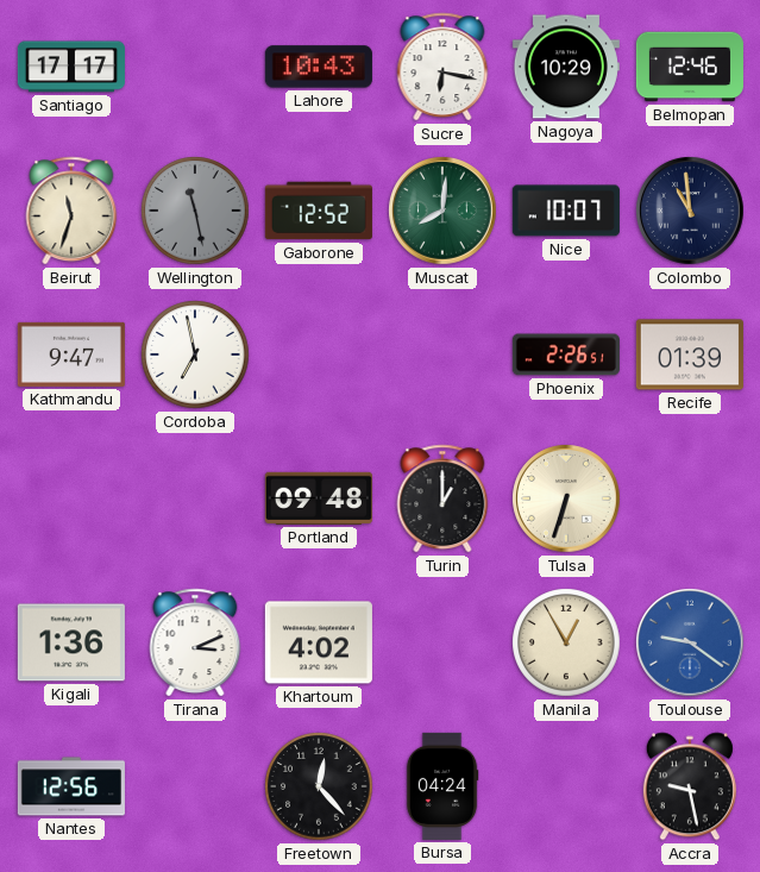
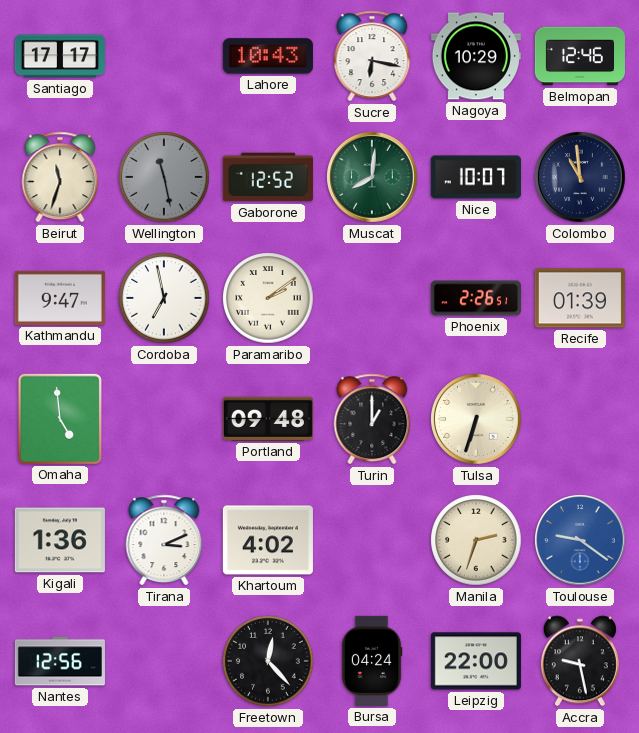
Paramaribo: none -> 2:09 (268, 298)
Omaha: none -> 4:59 (60, 419)
Manila: 12:55 -> 2:33 (476, 540)
Leipzig: none -> 22:00 (476, 661)
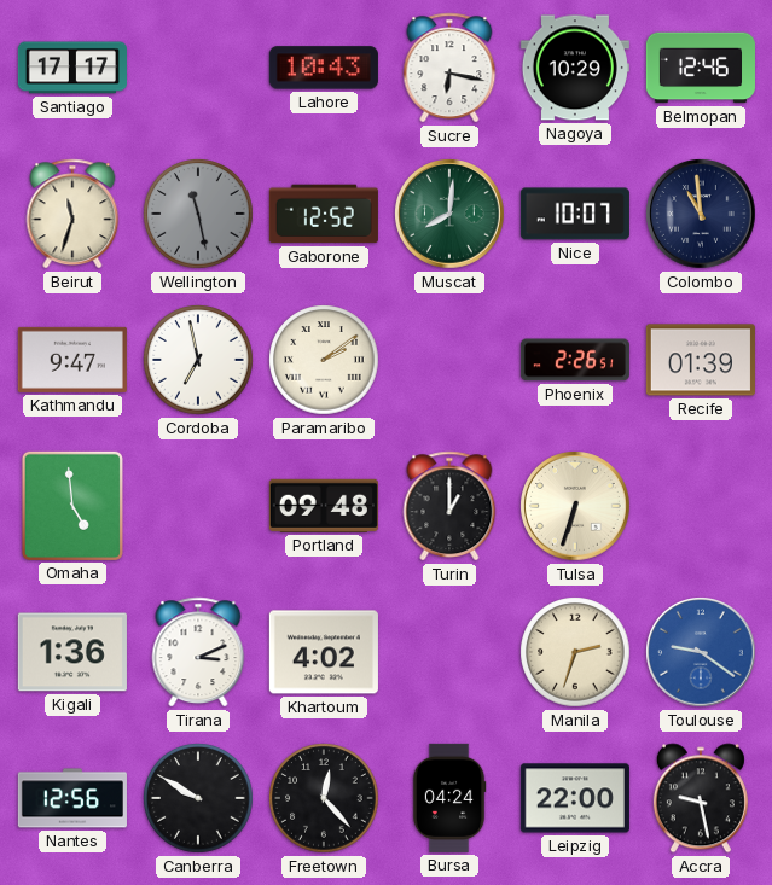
Canberra: none -> 9:50 (198, 798)
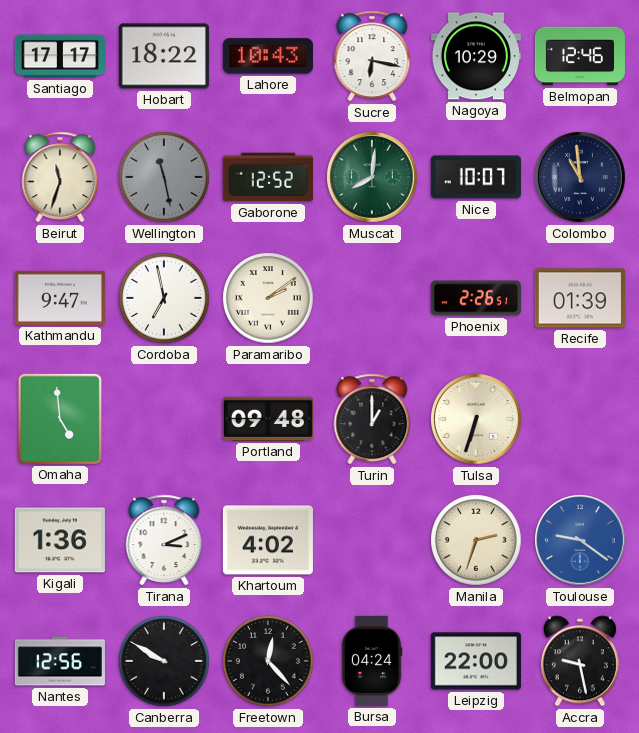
Hobart: none -> 18:22 (164, 56)
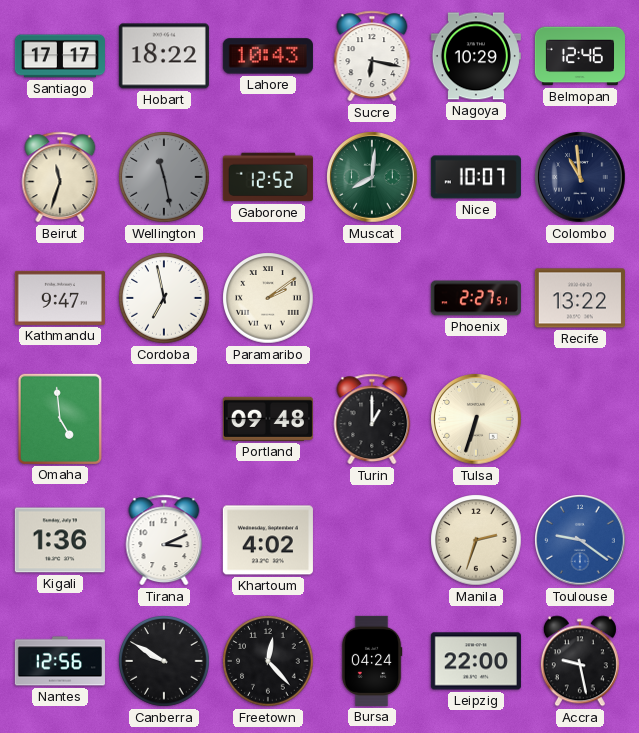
Phoenix: 2:26 -> 2:27 (476, 298)
Recife: 01:39 -> 13:22 (580, 298)
